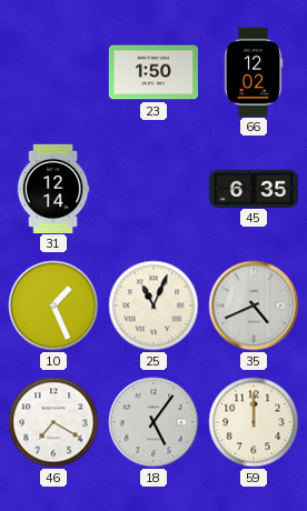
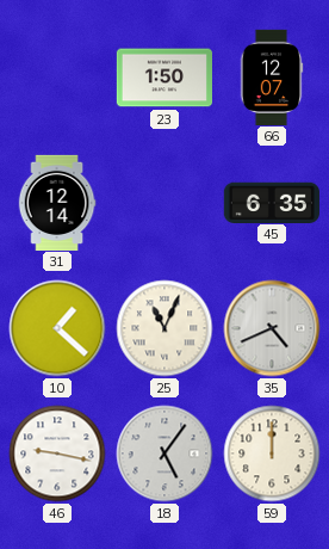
66: 12:02 -> 12:07 (272, 76)
10: 1:26 -> 1:22 (57, 328)
46: 7:20 -> 9:17 (57, 454)
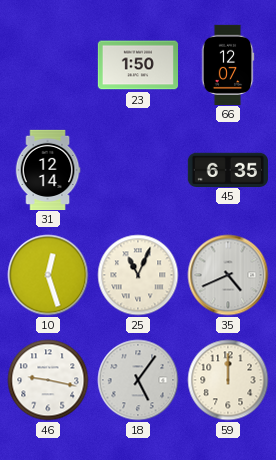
10: 1:22 -> 12:27 (48, 275)
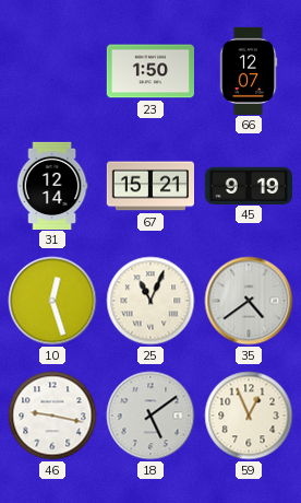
67: none -> 15:21 (149, 186)
45: 6:35 -> 9:19 (249, 185)
35: 4:41 -> 4:39 (249, 301)
18: 5:06 -> 5:09 (150, 416)
59: 12:00 -> 12:56 (249, 416)
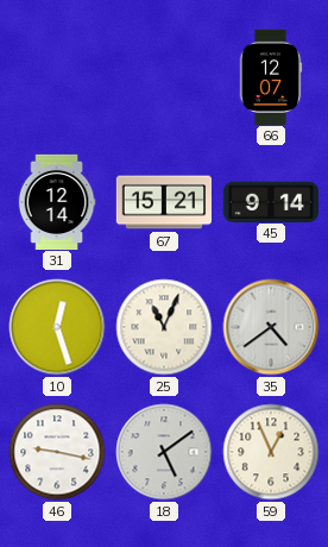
23: 1:50 -> none (149, 71)
45: 9:19 -> 9:14 (271, 201)
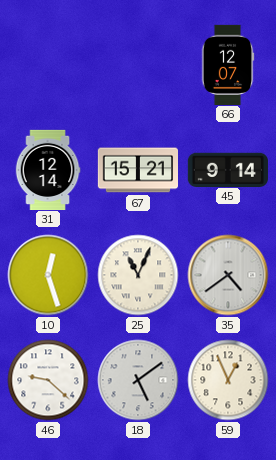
46: 9:17 -> 9:22 (48, 380)
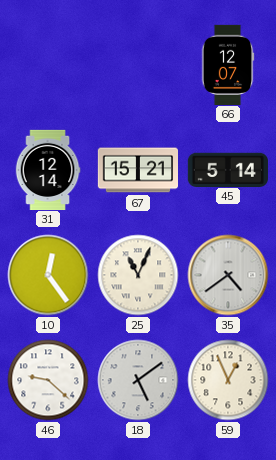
45: 9:14 -> 5:14 (228, 169)
10: 12:27 -> 12:24 (48, 275)
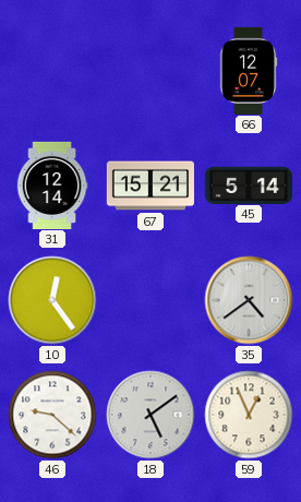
25: 11:04 -> none (138, 275)
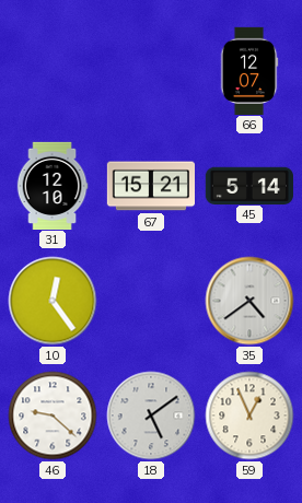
31: 12:14 -> 12:10 (53, 185)
